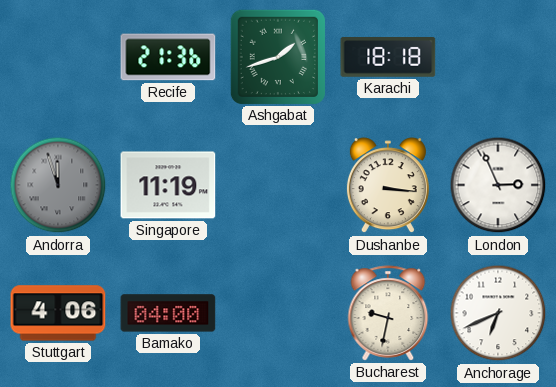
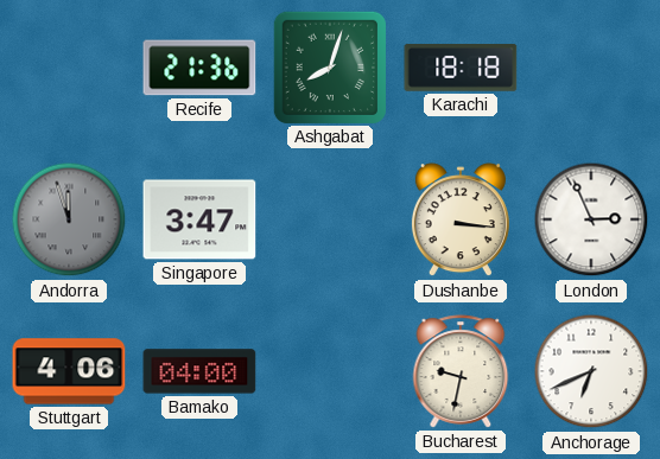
Ashgabat: 1:42 -> 8:03 (329, 66)
Singapore: 11:19 -> 3:47 (199, 219)
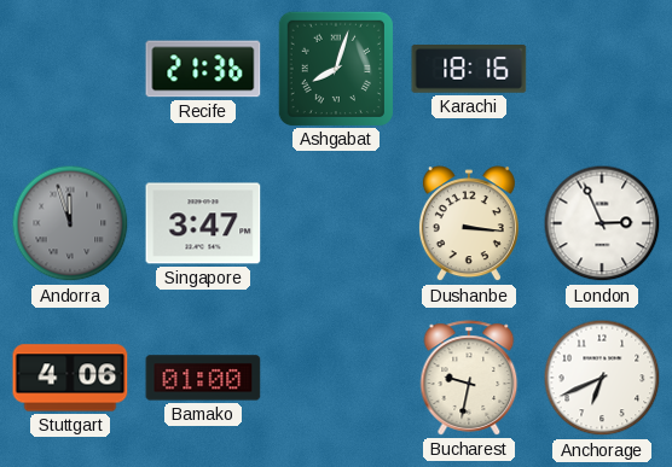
Karachi: 18:18 -> 18:16 (469, 70)
Bamako: 04:00 -> 01:00 (203, 378)
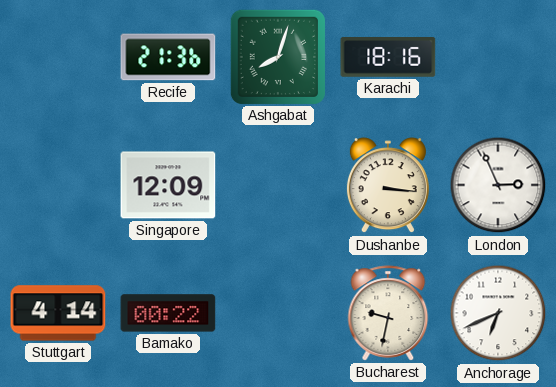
Andorra: 11:57 -> none (70, 223)
Singapore: 3:47 -> 12:09 (168, 185)
Stuttgart: 4:06 -> 4:14 (58, 313)
Bamako: 01:00 -> 00:22 (168, 313)
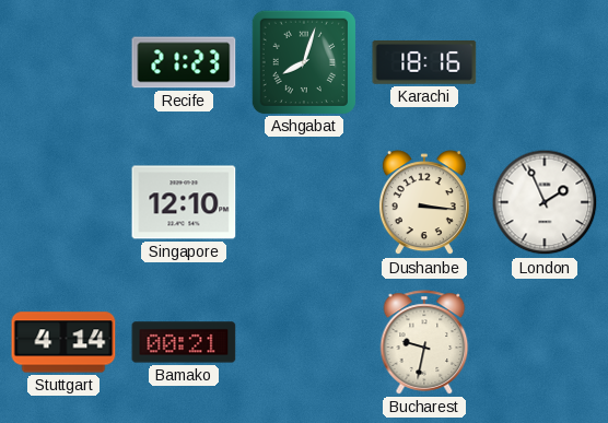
Recife: 21:36 -> 21:23 (184, 62)
Singapore: 12:09 -> 12:10 (184, 202)
London: 2:56 -> 1:56 (545, 202)
Bamako: 00:22 -> 00:21 (184, 342)
Anchorage: 6:41 -> none (498, 313)
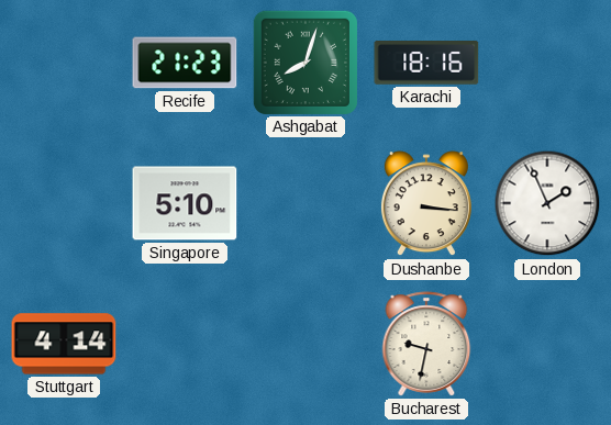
Singapore: 12:10 -> 5:10 (185, 203)
Bamako: 00:21 -> none (184, 342)
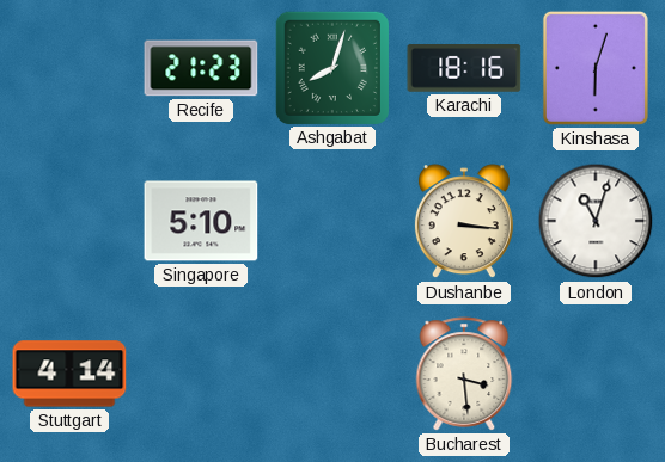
Kinshasa: none -> 6:03 (596, 68)
London: 1:56 -> 11:03 (596, 221)
Bucharest: 9:32 -> 3:29 (464, 374)
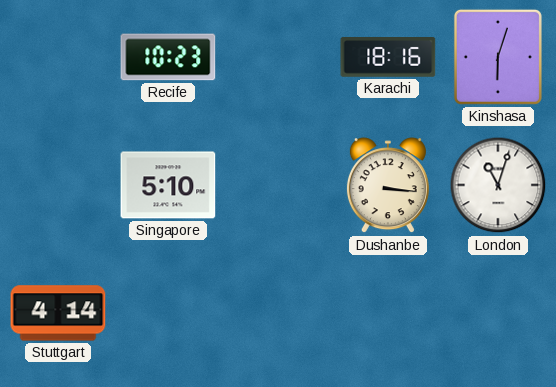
Recife: 21:23 -> 10:23 (168, 57)
Ashgabat: 8:03 -> none (331, 67)
Bucharest: 3:29 -> none (464, 374)
